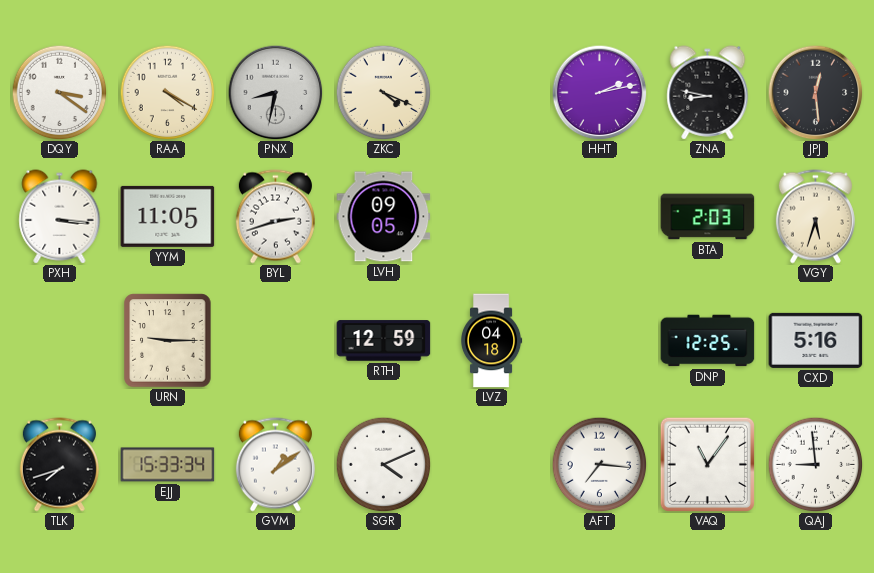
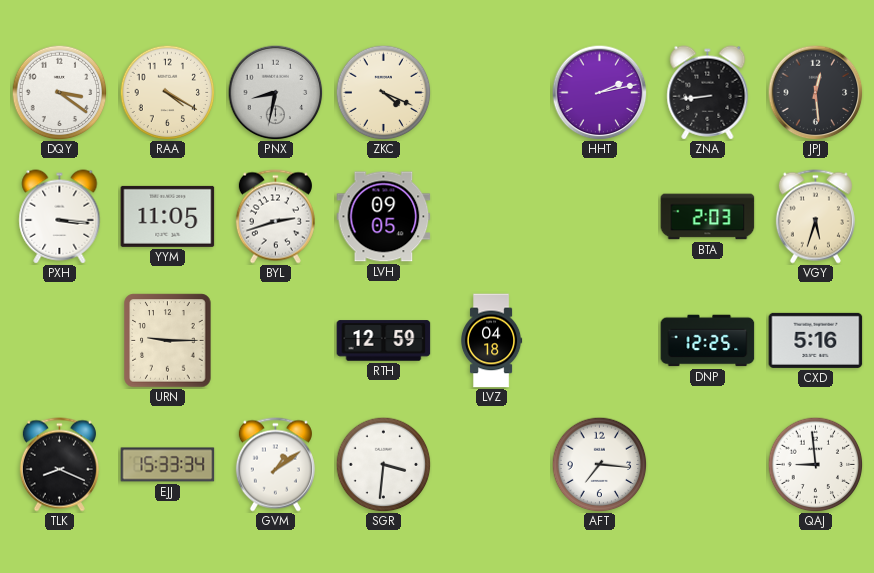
ZNA: 8:47 -> 8:44 (708, 93)
TLK: 7:42 -> 8:19 (59, 465)
SGR: 4:11 -> 3:31 (383, 464)
VAQ: 11:06 -> none (707, 464)
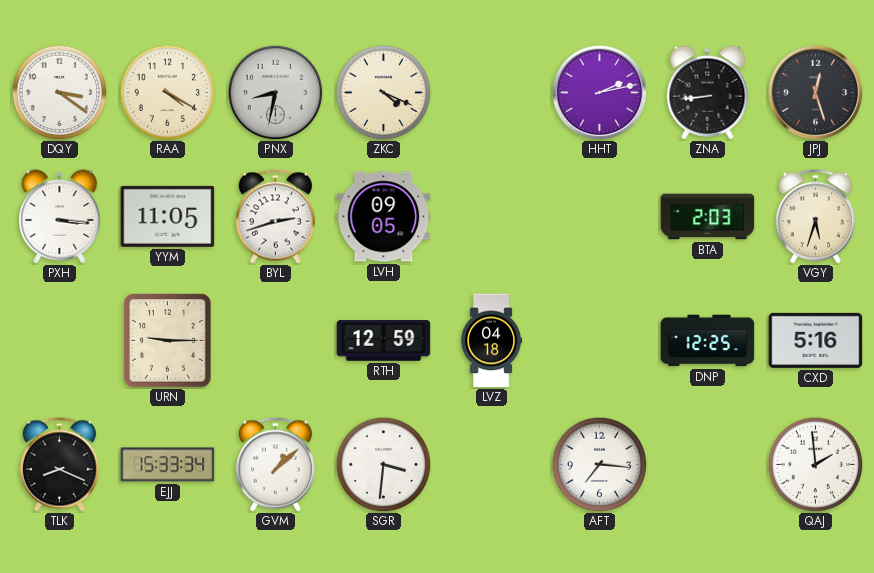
JPJ: 12:29 -> 12:27 (815, 92)
GVM: 1:09 -> 1:08 (275, 465)
QAJ: 8:59 -> 1:59 (815, 464)
